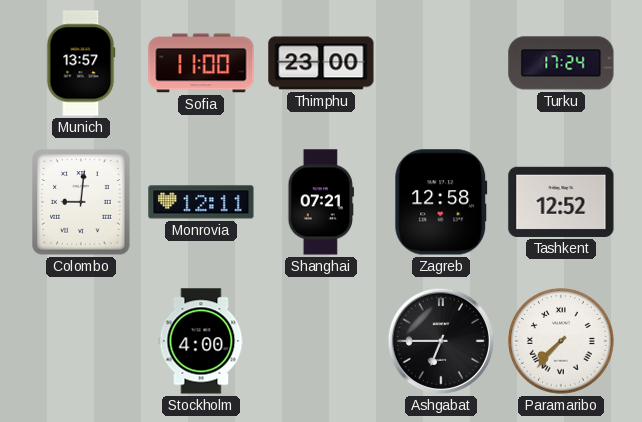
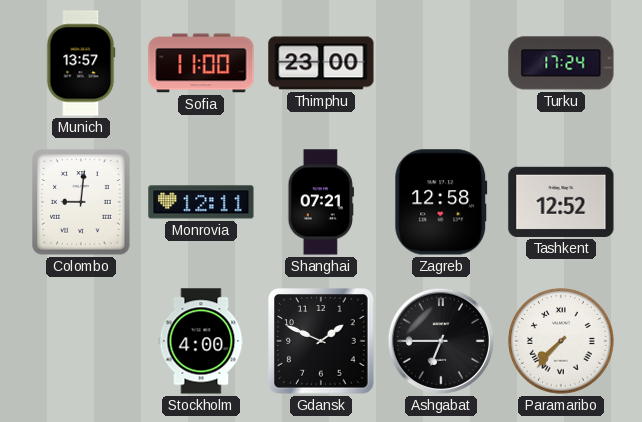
Gdansk: none -> 1:49 (322, 341)
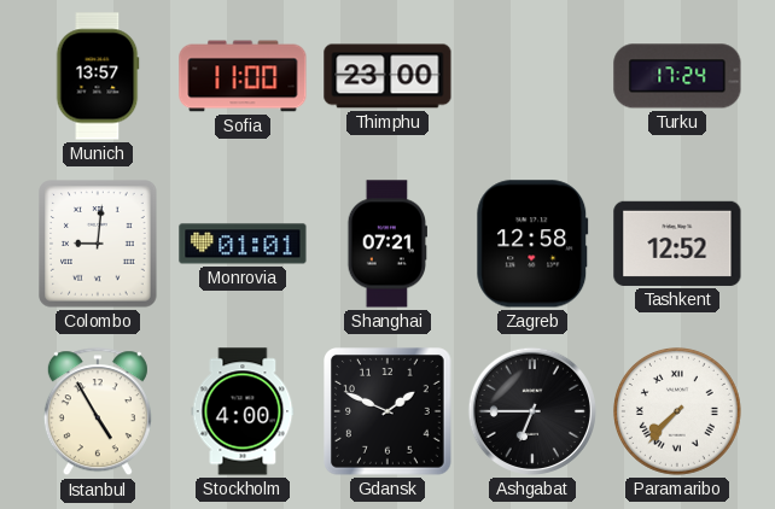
Monrovia: 12:11 -> 01:01 (243, 244)
Istanbul: none -> 4:55 (98, 413)
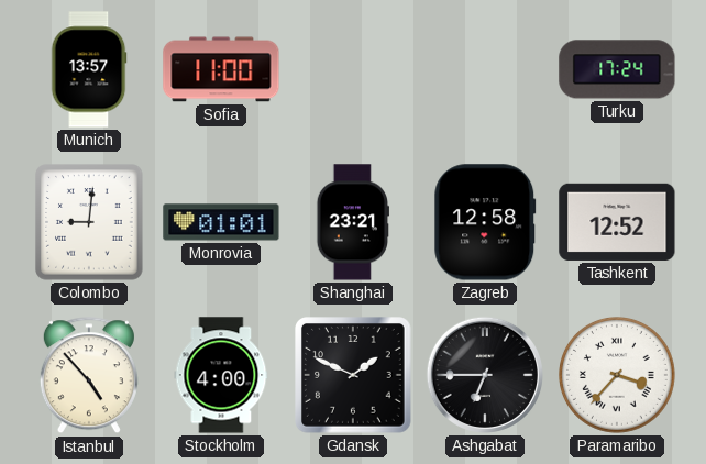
Thimphu: 23:00 -> none (387, 76)
Shanghai: 07:21 -> 23:21 (352, 222)
Istanbul: 4:55 -> 4:53 (89, 376)
Paramaribo: 7:37 -> 3:37 (618, 376)
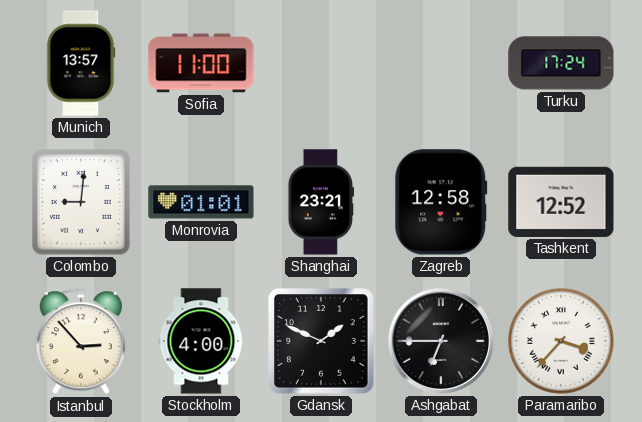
Istanbul: 4:53 -> 2:53 (81, 342)
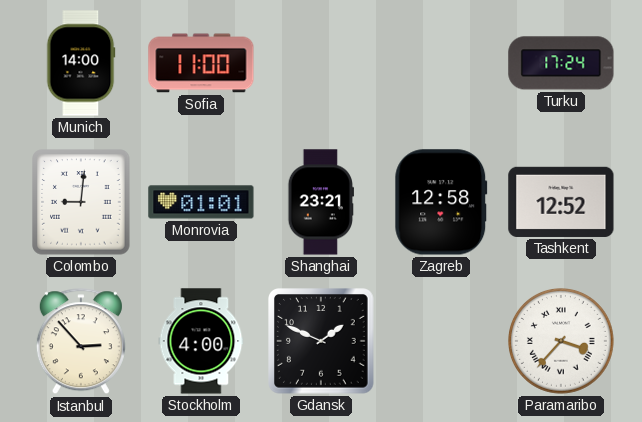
Munich: 13:57 -> 14:00 (81, 63)
Ashgabat: 6:45 -> none (441, 341)
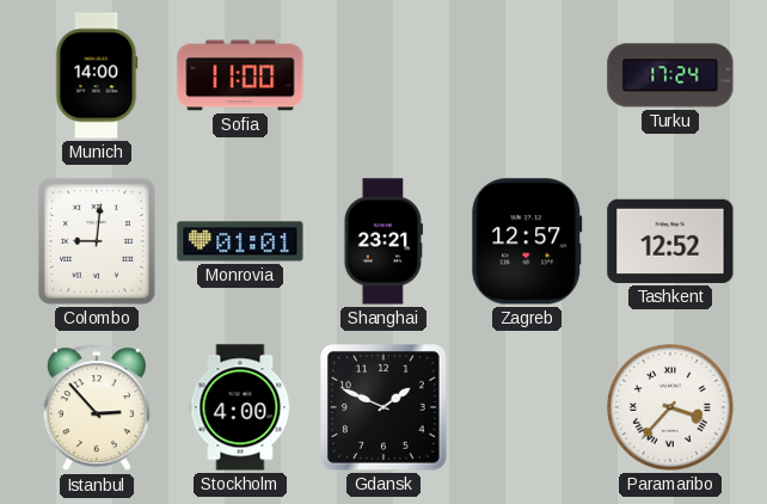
Zagreb: 12:58 -> 12:57 (527, 241)
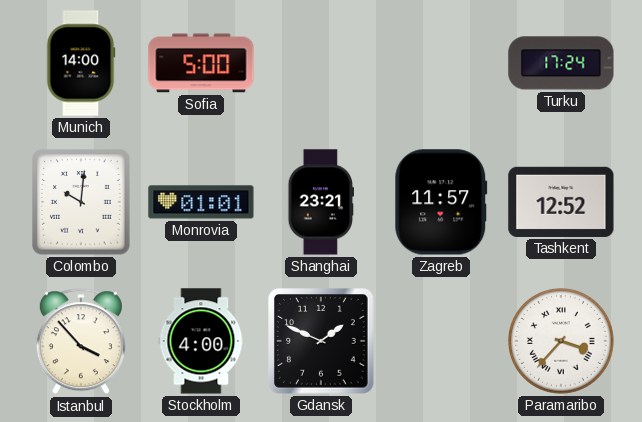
Sofia: 11:00 -> 5:00 (201, 63)
Colombo: 9:01 -> 10:01 (81, 202)
Zagreb: 12:57 -> 11:57 (441, 202)
Istanbul: 2:53 -> 3:53 (81, 342)
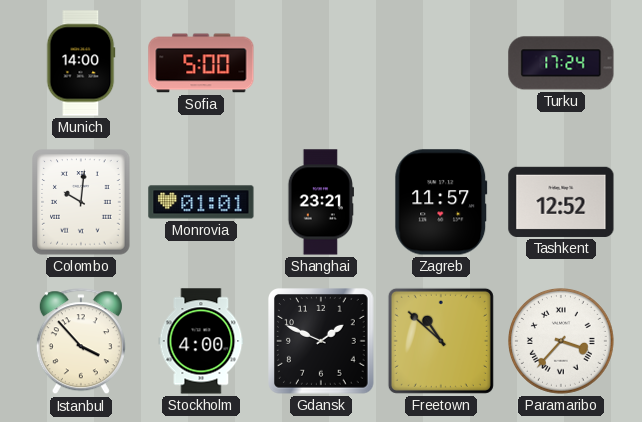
Freetown: none -> 10:52 (441, 341)
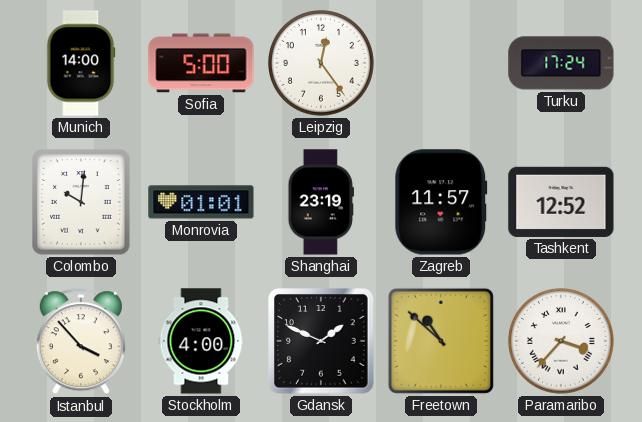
Leipzig: none -> 12:24 (322, 64)
Shanghai: 23:21 -> 23:19 (320, 202)
